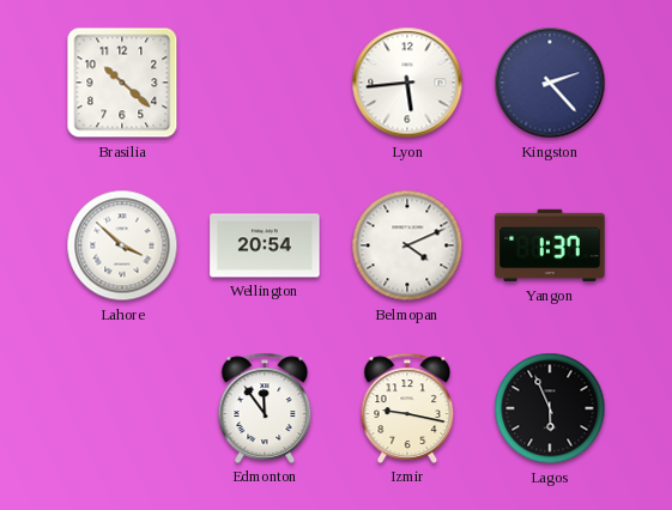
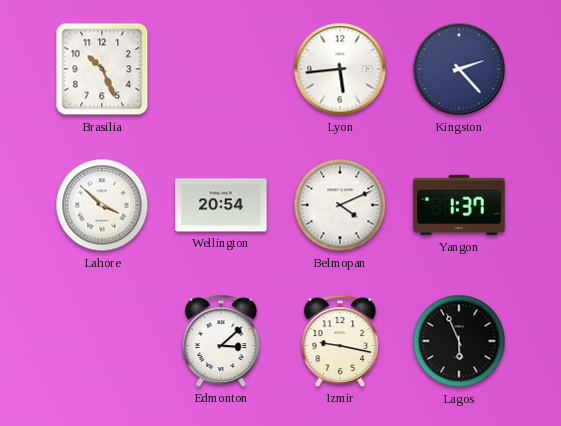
Brasilia: 10:22 -> 10:26 (102, 69)
Edmonton: 11:54 -> 3:08 (221, 341)
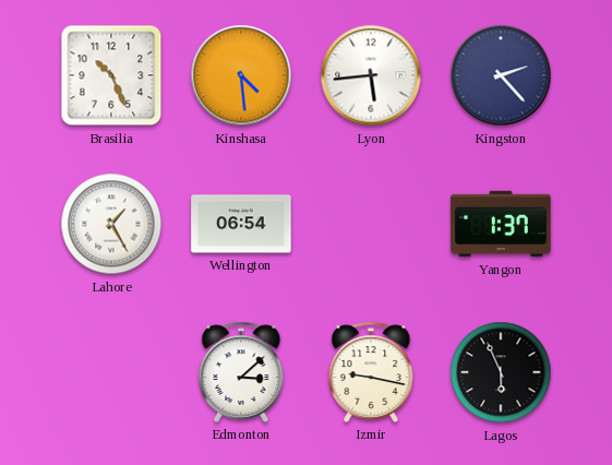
Kinshasa: none -> 4:29 (241, 75)
Lahore: 3:52 -> 1:25 (111, 224)
Wellington: 20:54 -> 06:54 (241, 224)
Belmopan: 4:11 -> none (340, 205)
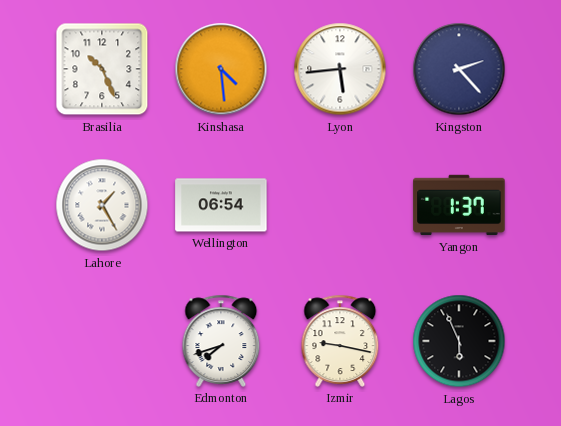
Edmonton: 3:08 -> 7:42 (221, 341)
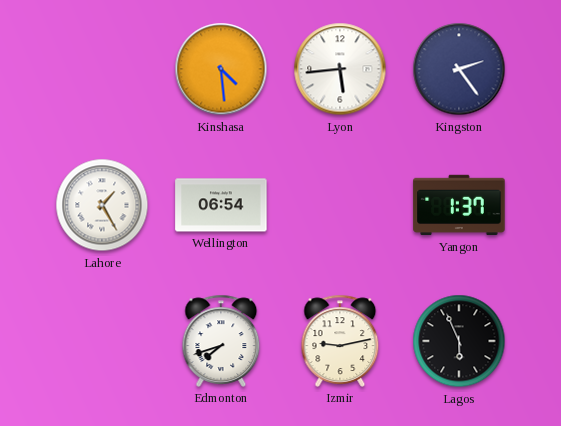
Brasilia: 10:26 -> none (102, 69)
Kingston: 2:23 -> 2:24 (459, 69)
Izmir: 9:17 -> 9:13 (340, 341)
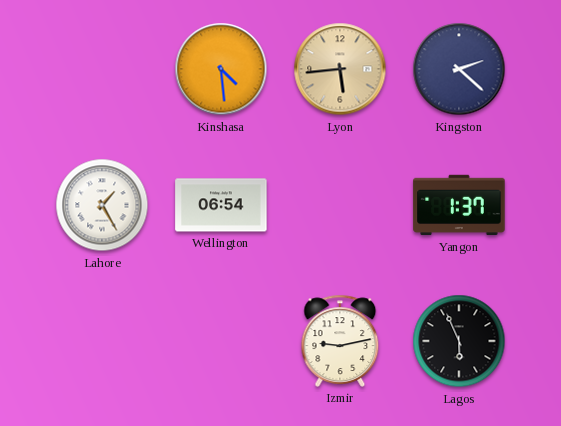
Lyon dial: white -> champagne (340, 69)
Kingston: 2:24 -> 2:22 (459, 69)
Edmonton: 7:42 -> none (221, 341)
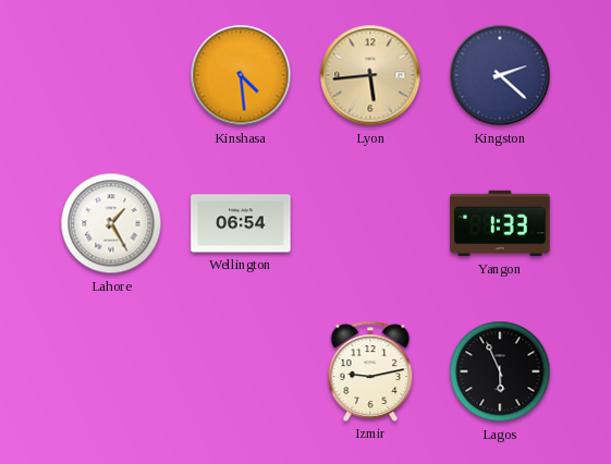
Yangon: 1:37 -> 1:33 (500, 223)
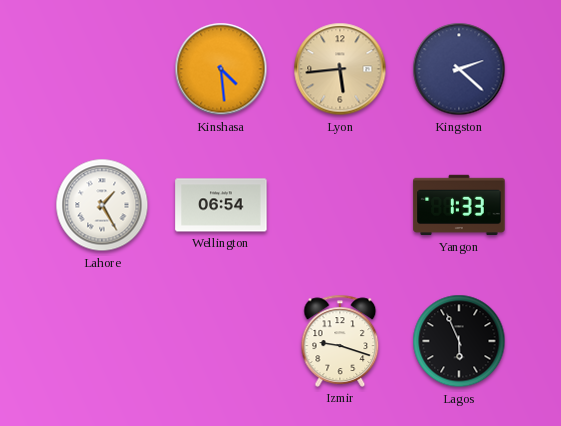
Izmir: 9:13 -> 9:18 (340, 341)
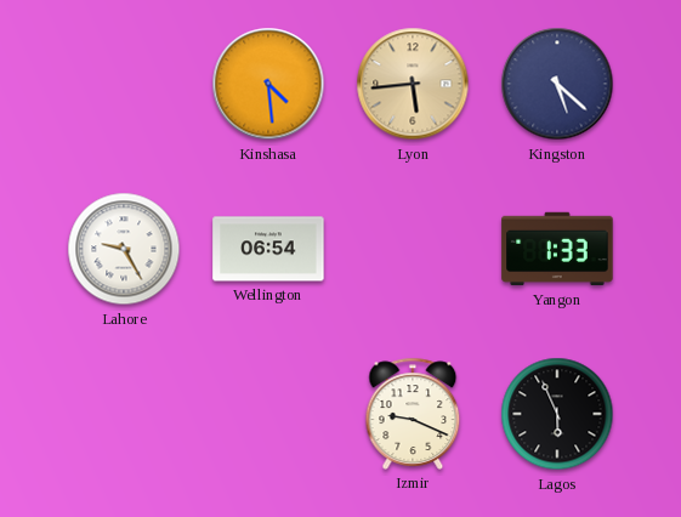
Kingston: 2:22 -> 5:22 (557, 84)
Lahore: 1:25 -> 9:25 (124, 249)
Izmir: 9:18 -> 9:19 (413, 414)
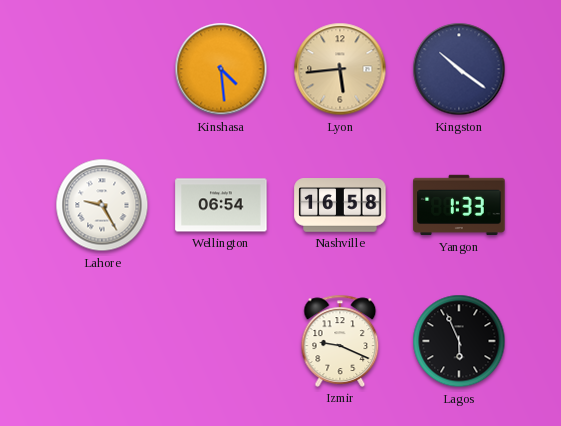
Kingston: 5:22 -> 10:21 (459, 69)
Nashville: none -> 16:58 (340, 205)
